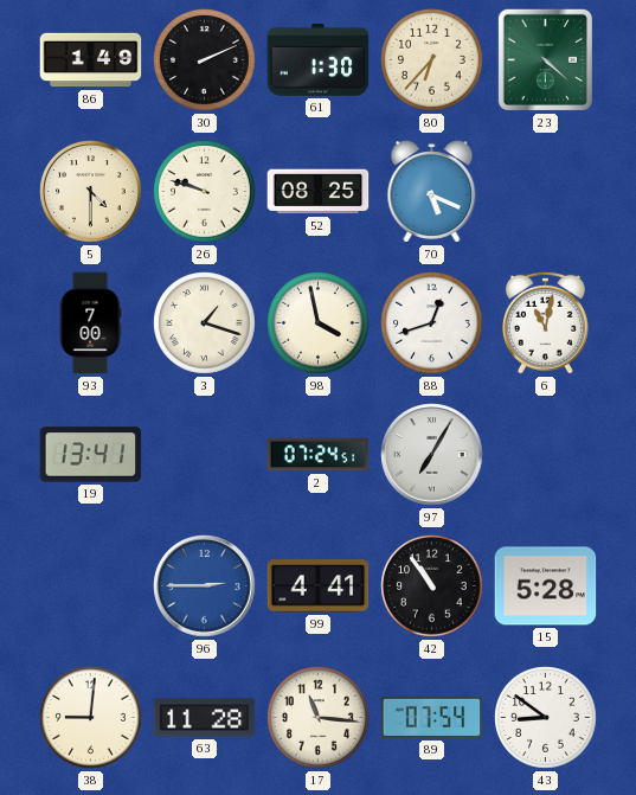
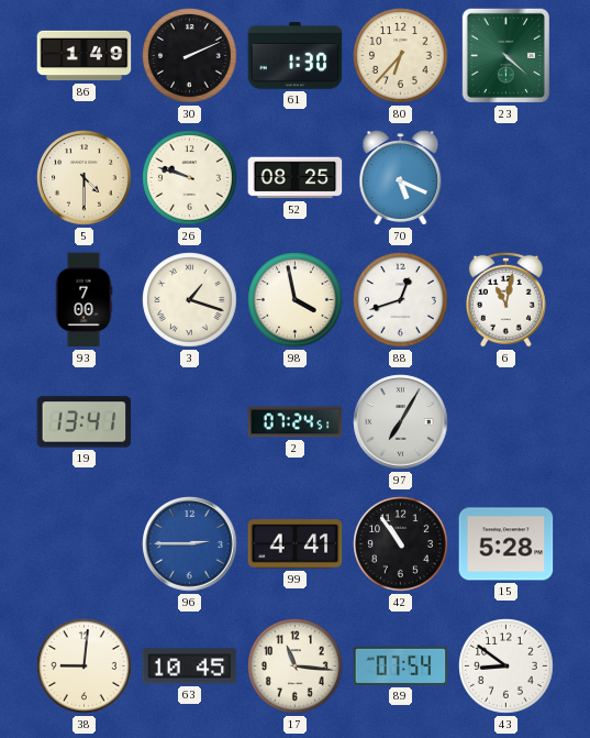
63: 11:28 -> 10:45 (190, 667)
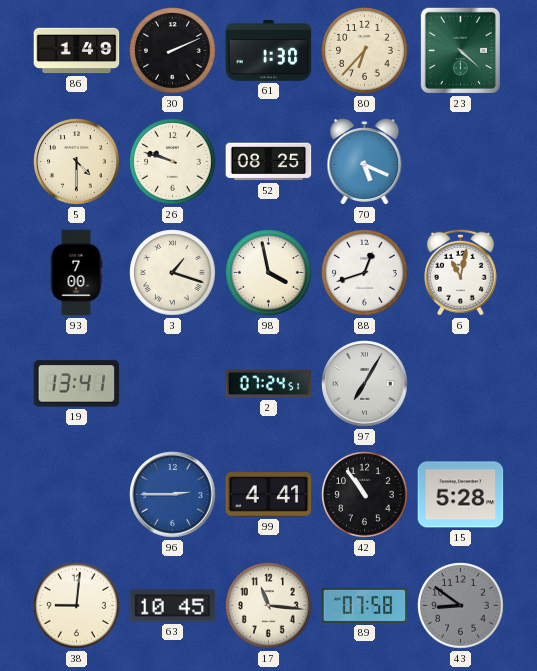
89: 07:54 -> 07:58 (365, 605)
43 dial: white -> grey (461, 606)
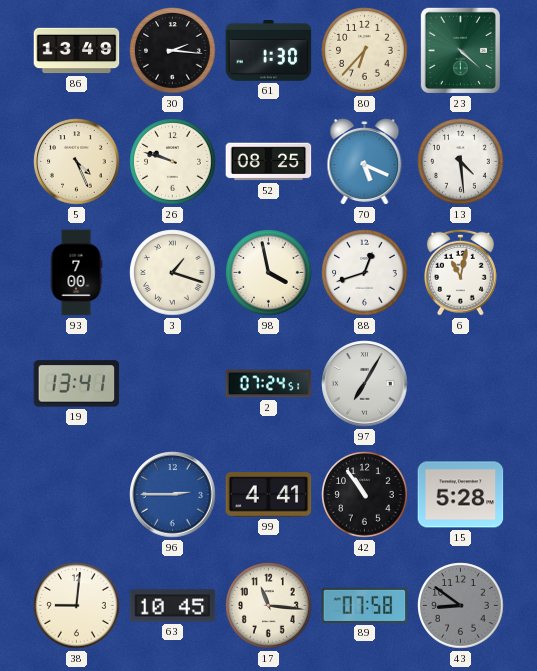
86: 1:49 -> 13:49 (77, 51)
30: 2:11 -> 2:16 (173, 51)
5: 4:30 -> 4:26 (77, 162)
13: none -> 4:29 (461, 162)
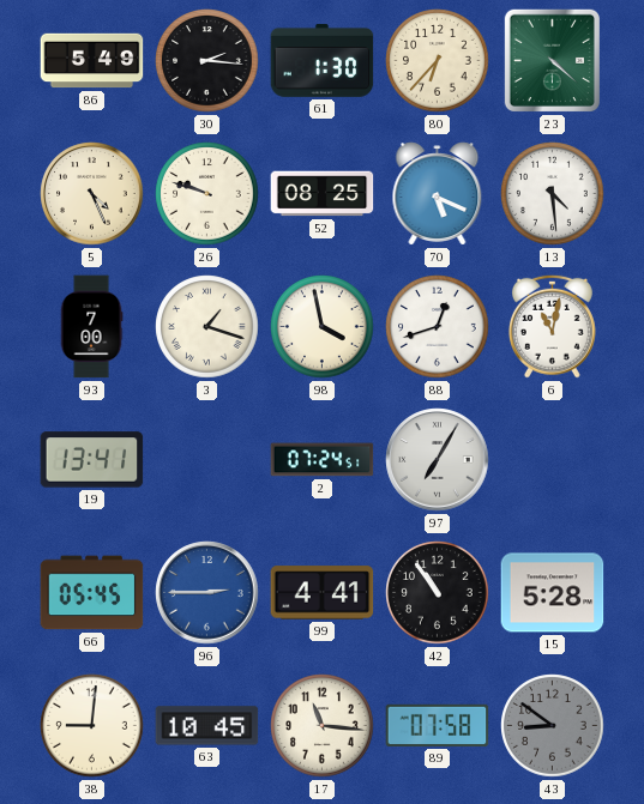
86: 13:49 -> 5:49 (92, 61)
66: none -> 05:45 (92, 593)
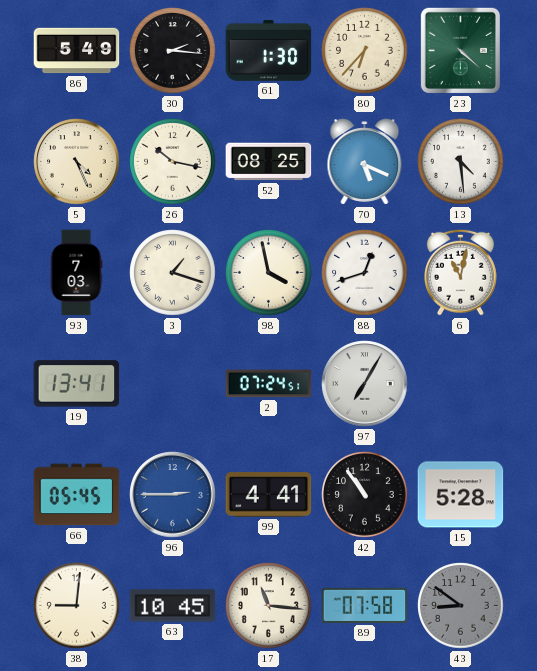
26: 9:48 -> 10:17 (173, 162)
93: 7:00 -> 7:03 (76, 273)
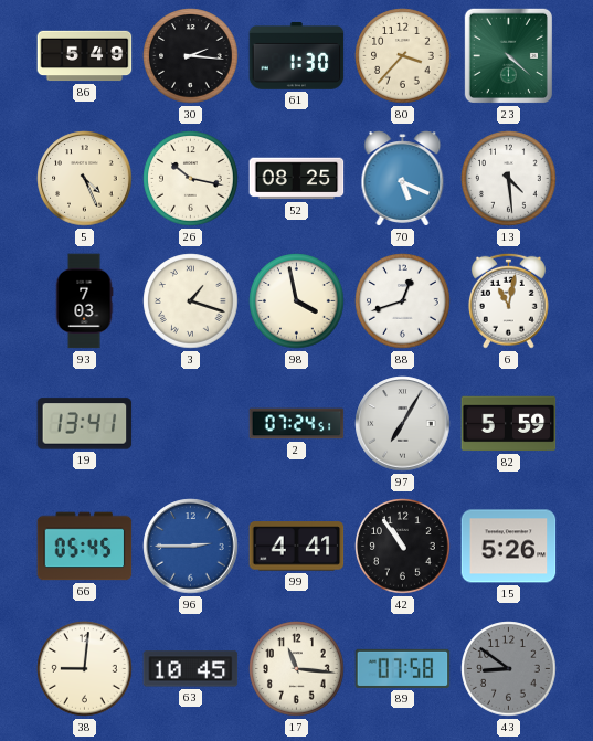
80: 6:37 -> 3:37 (403, 56)
82: none -> 5:59 (509, 424)
15: 5:28 -> 5:26 (509, 547)
